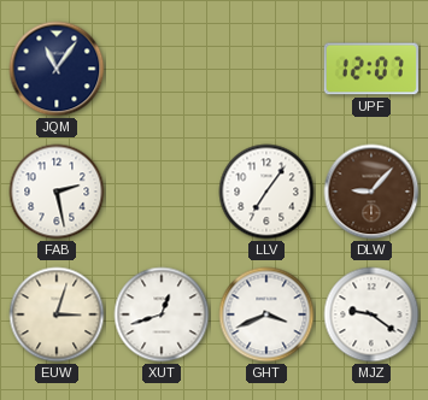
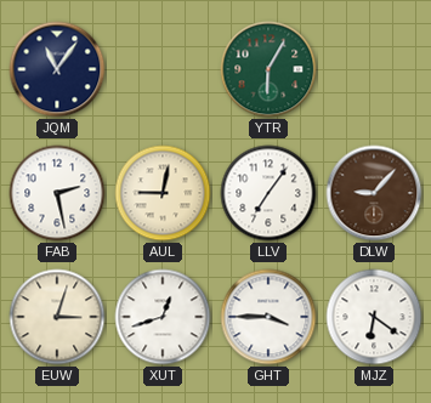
YTR: none -> 6:05 (268, 69)
UPF: 12:07 -> none (371, 69)
AUL: none -> 9:02 (163, 193)
GHT: 3:41 -> 3:45 (268, 317)
MJZ: 9:21 -> 6:21 (374, 317)
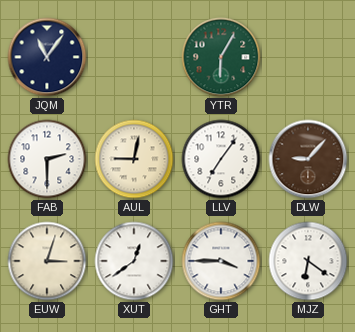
FAB: 2:28 -> 2:30 (47, 159)
XUT: 12:42 -> 12:39 (134, 261)
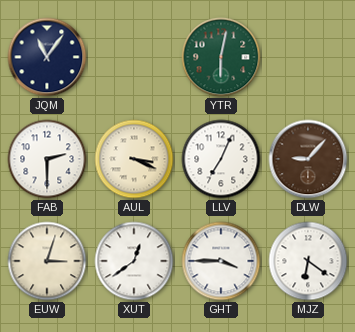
YTR: 6:05 -> 6:02 (221, 57)
AUL: 9:02 -> 3:19 (134, 159)
LLV: 7:06 -> 7:04 (221, 159)
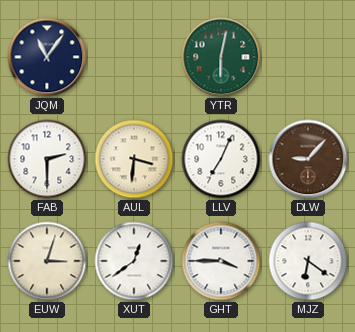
AUL: 3:19 -> 3:31 (134, 159)
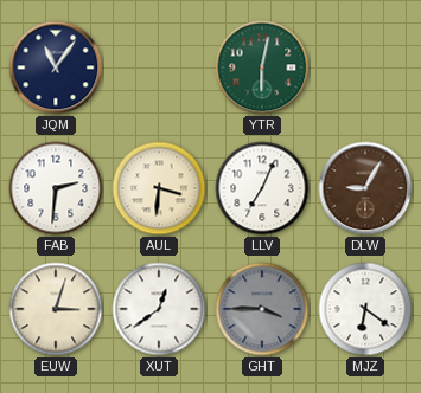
FAB: 2:30 -> 2:31 (56, 188)
DLW: 9:07 -> 9:05 (365, 188)
GHT dial: white -> grey (262, 309)
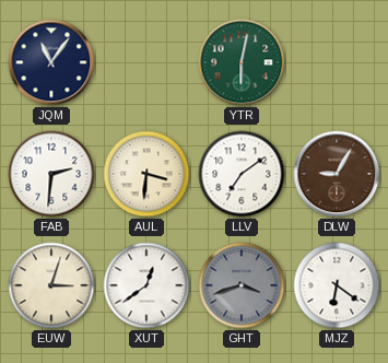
LLV: 7:04 -> 7:09 (242, 174)
GHT: 3:45 -> 3:42 (242, 285)
